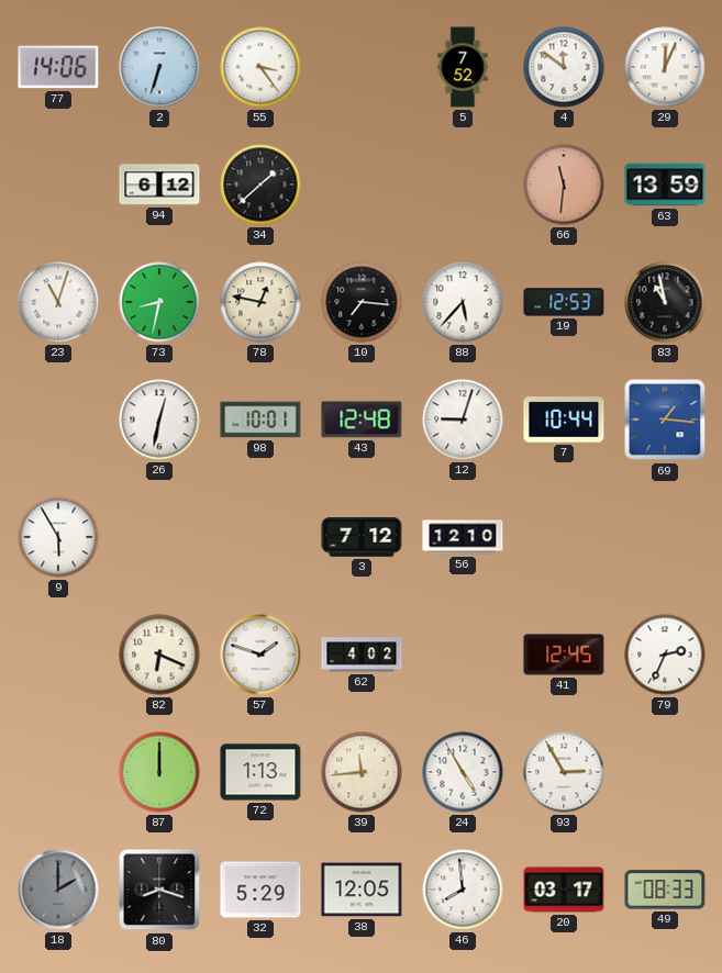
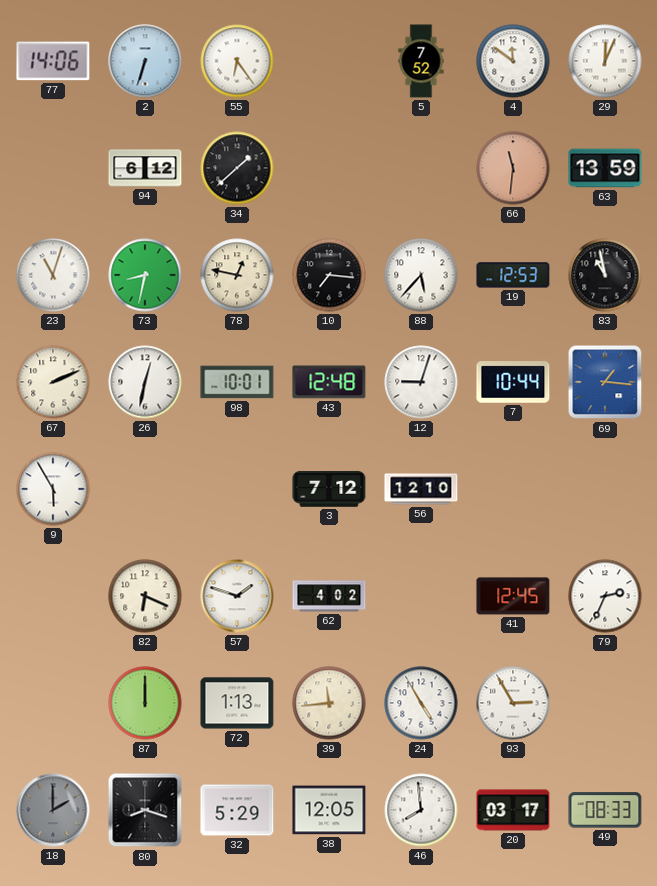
55: 3:24 -> 6:24 (237, 61)
67: none -> 2:11 (53, 382)
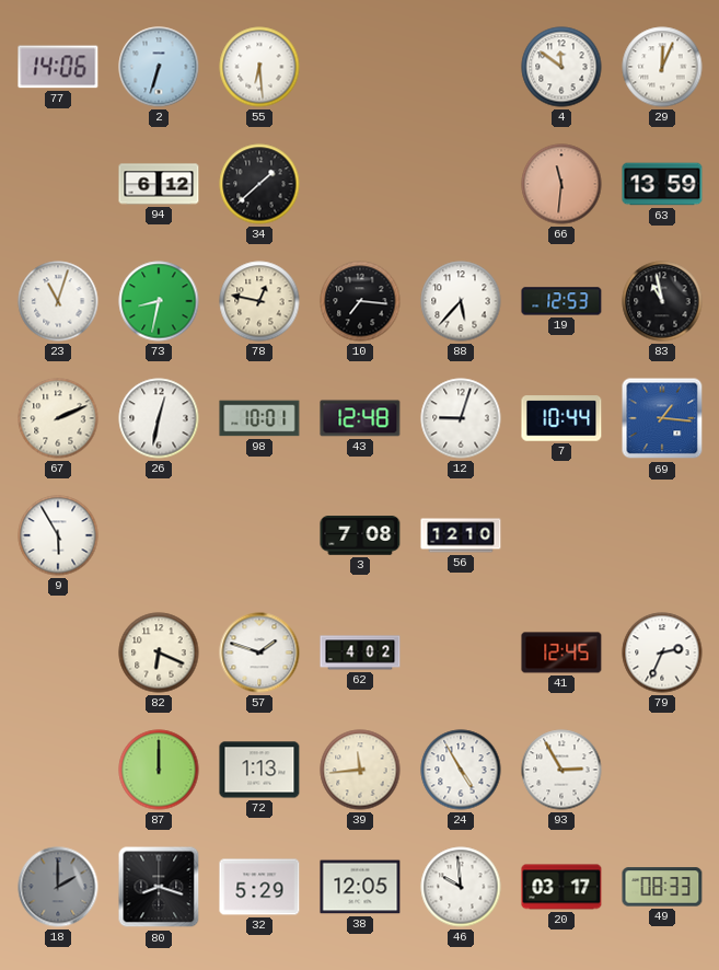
55: 6:24 -> 6:29 (259, 67)
5: 7:52 -> none (421, 61)
3: 7:12 -> 7:08 (360, 535)
46: 7:59 -> 9:59 (461, 887)
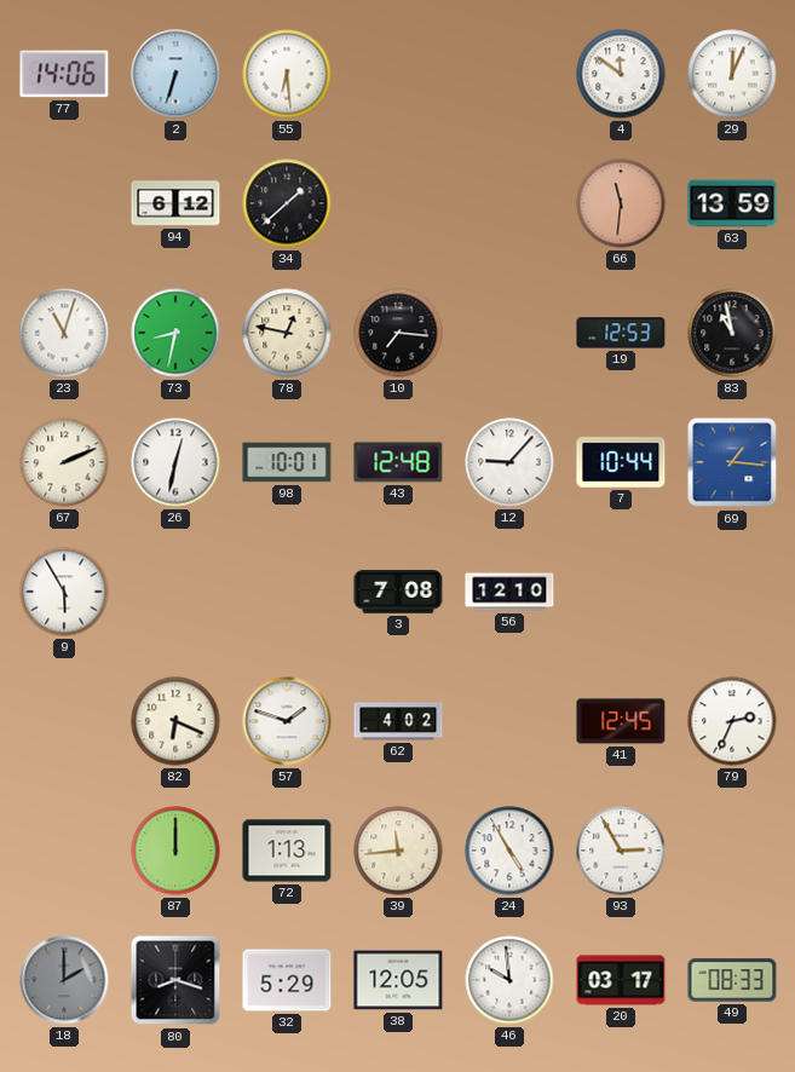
88: 5:37 -> none (461, 301)
12: 9:03 -> 9:07 (509, 462)
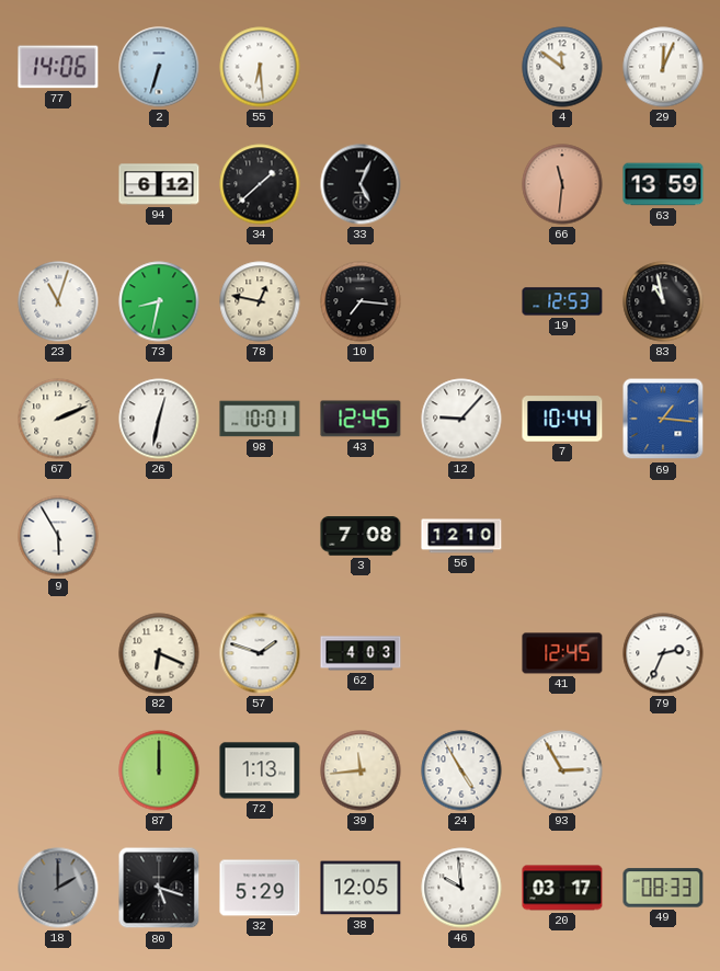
33: none -> 5:04 (361, 184)
43: 12:48 -> 12:45 (361, 419)
62: 4:02 -> 4:03 (361, 653)
80: 8:18 -> 5:18 (159, 888)
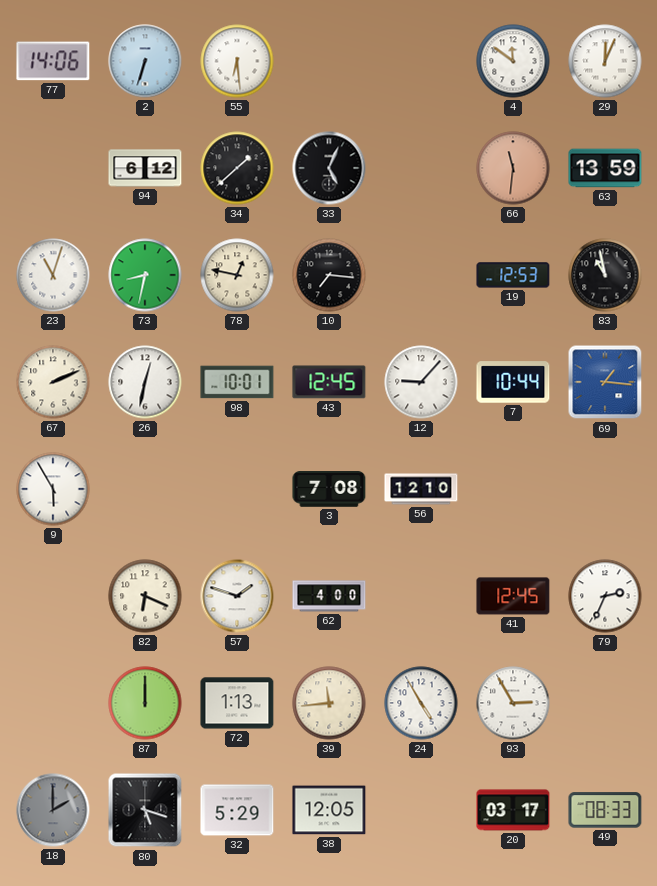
62: 4:03 -> 4:00 (329, 596)
46: 9:59 -> none (461, 888)
